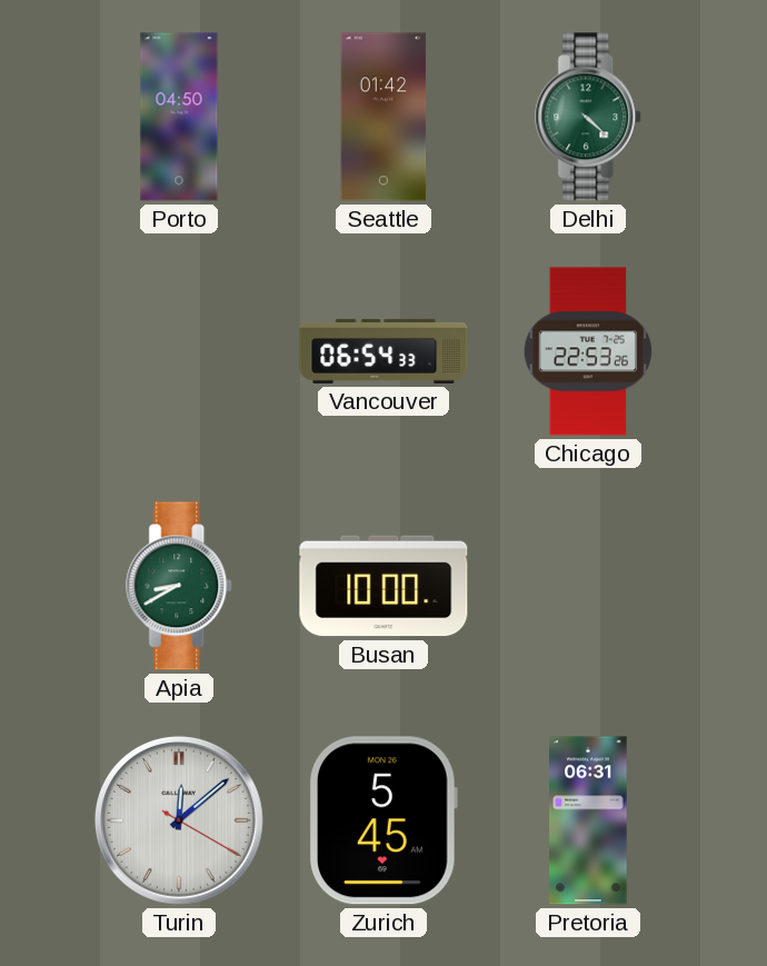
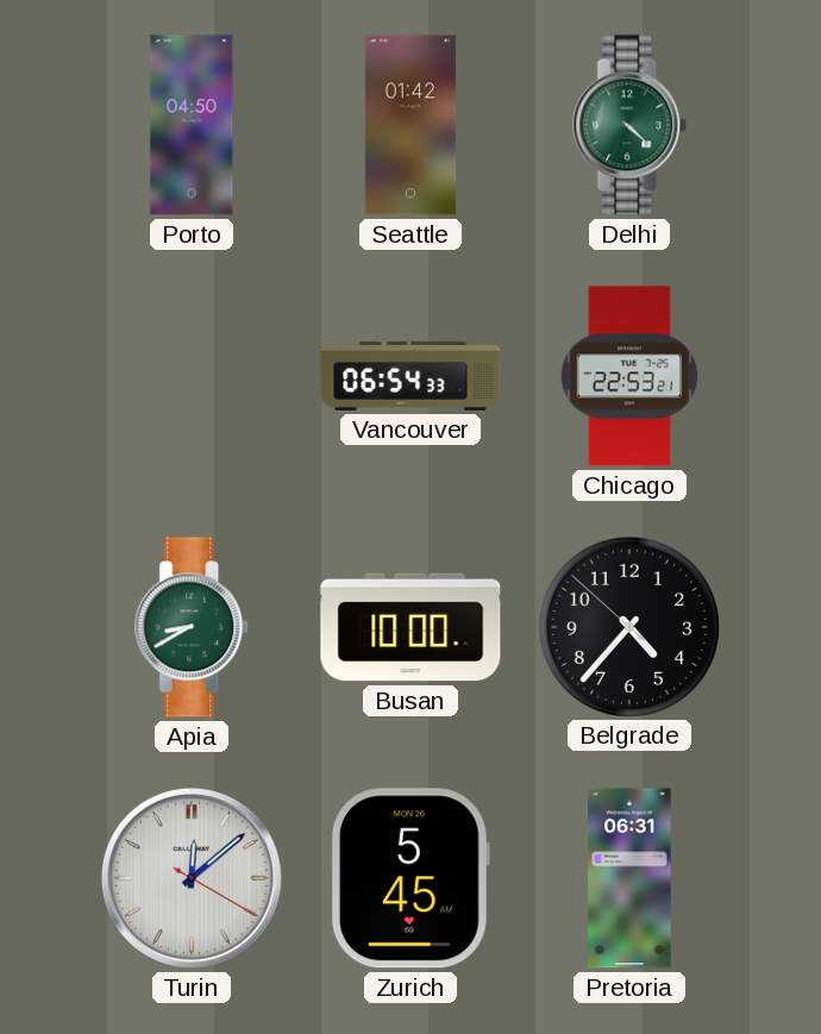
Chicago: 22:53:26 -> 22:53:21 (629, 376)
Belgrade: none -> 4:36 (628, 626)
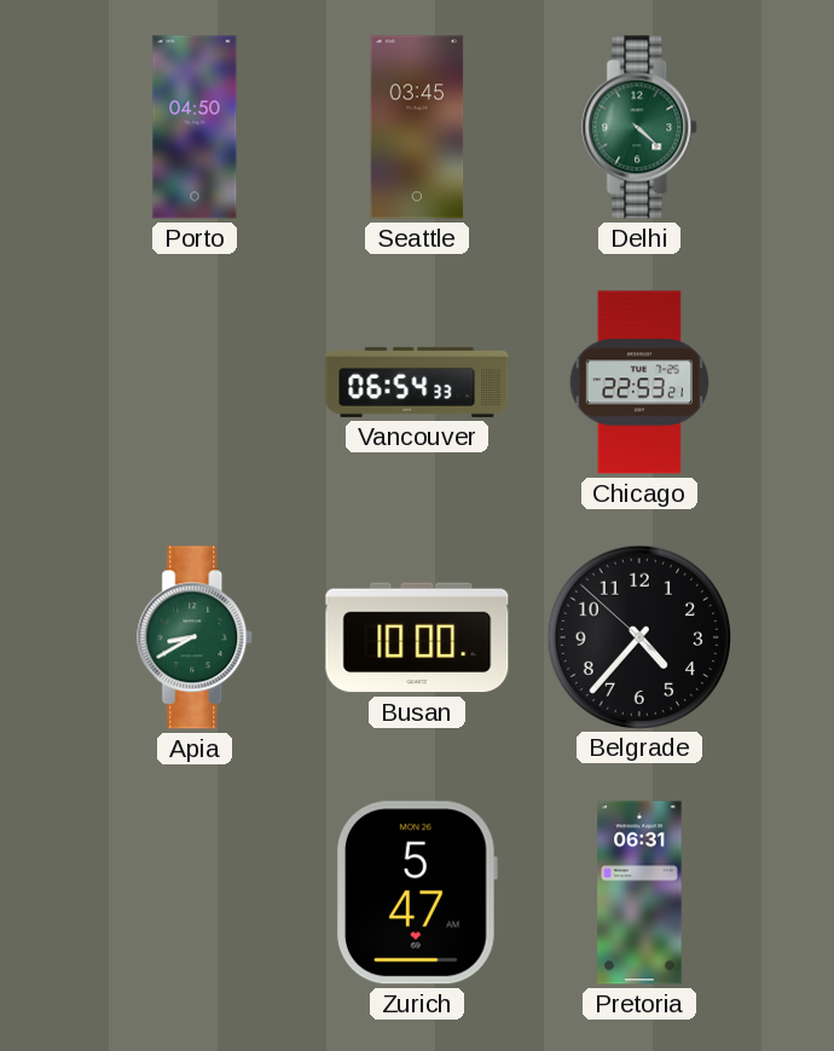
Seattle: 01:42 -> 03:45 (417, 127)
Turin: 12:08 -> none (192, 878)
Zurich: 5:45 -> 5:47 (417, 893)
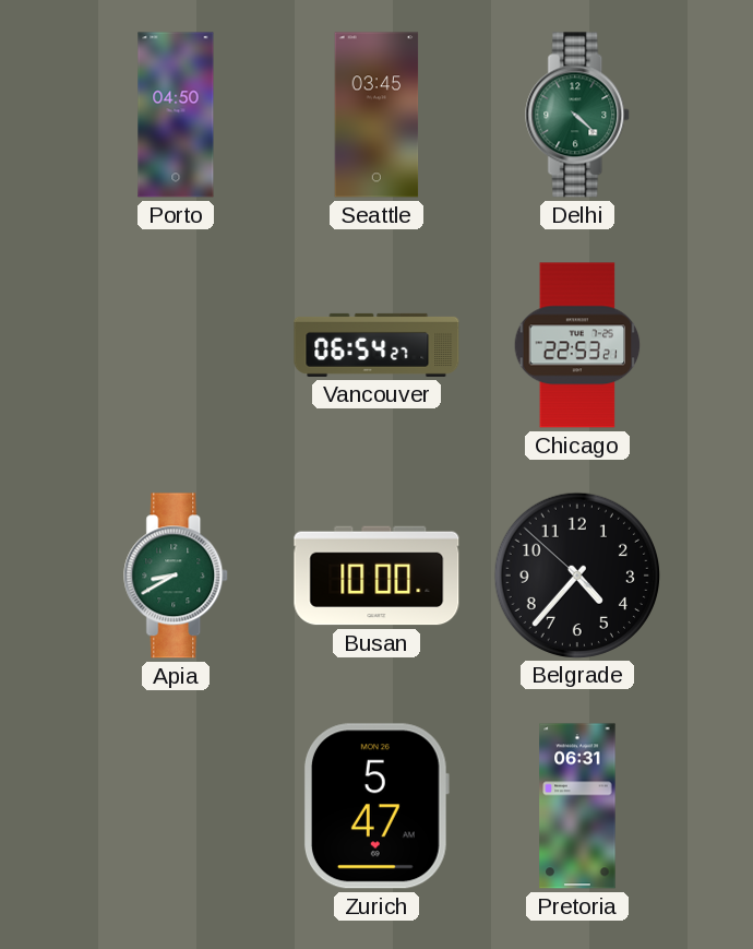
Vancouver: 06:54:33 -> 06:54:27 (376, 345)
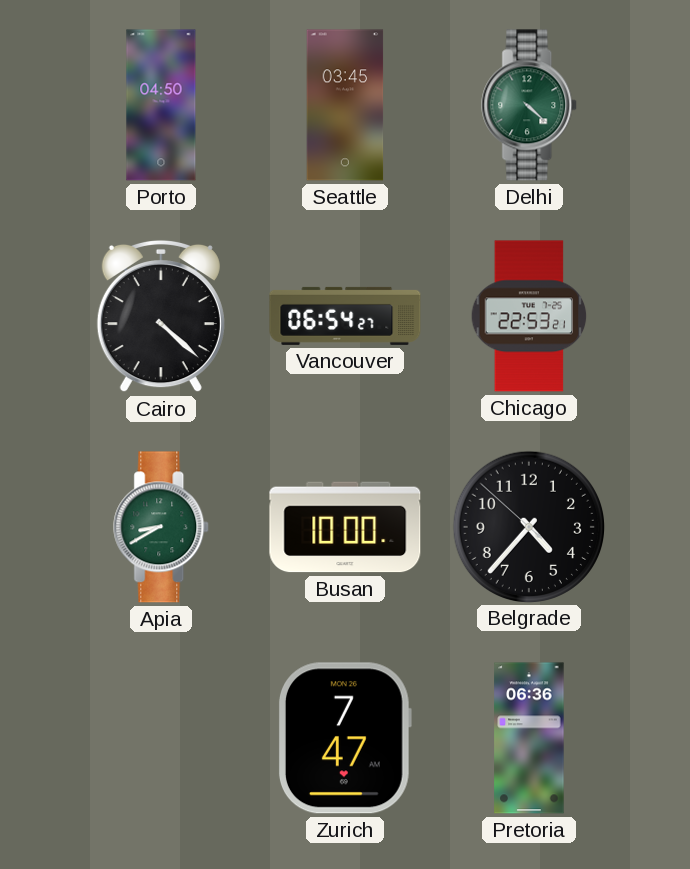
Cairo: none -> 4:22 (161, 316)
Zurich: 5:47 -> 7:47 (345, 738)
Pretoria: 06:31 -> 06:36 (529, 738)
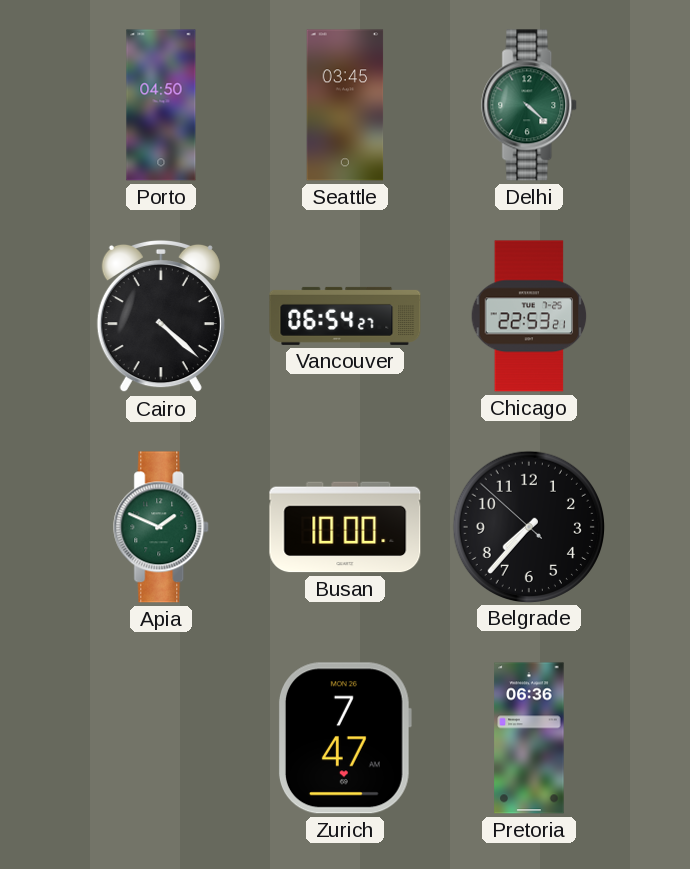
Apia: 8:40 -> 1:49 (162, 527)
Belgrade: 4:36 -> 7:36 (528, 526)
